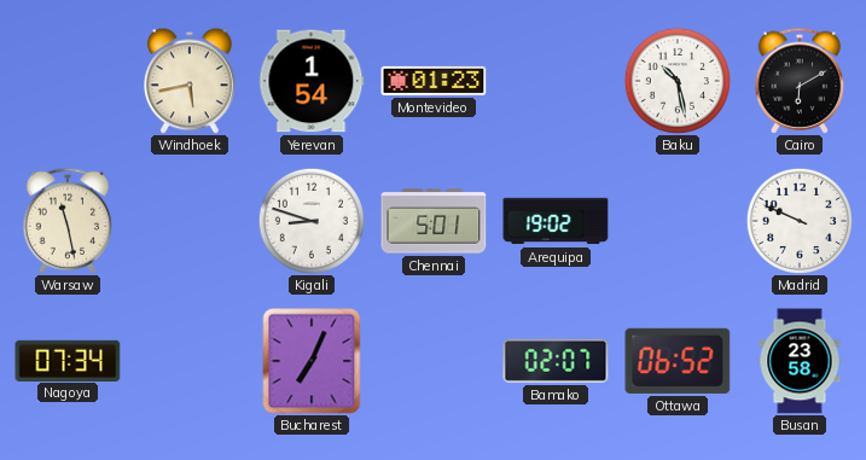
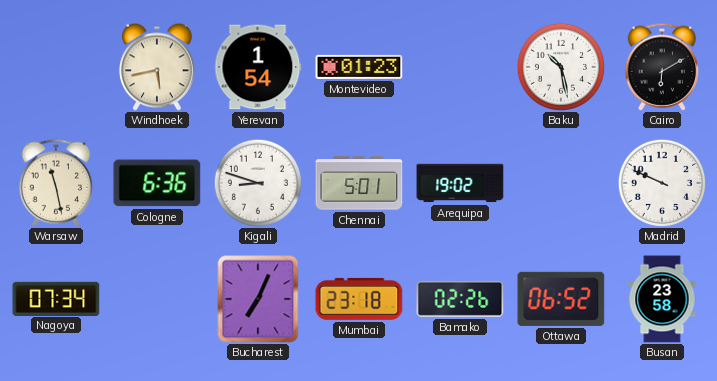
Cologne: none -> 6:36 (157, 183)
Mumbai: none -> 23:18 (359, 299)
Bamako: 02:07 -> 02:26 (460, 299)
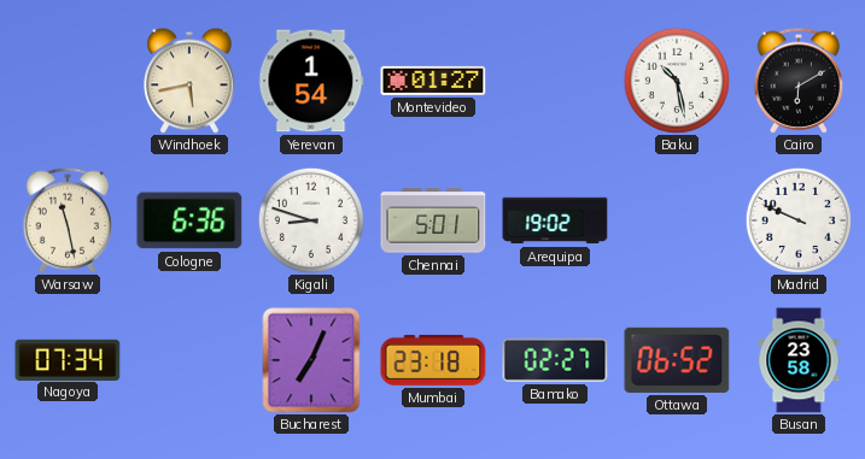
Montevideo: 01:23 -> 01:27 (433, 81)
Bamako: 02:26 -> 02:27 (555, 360)
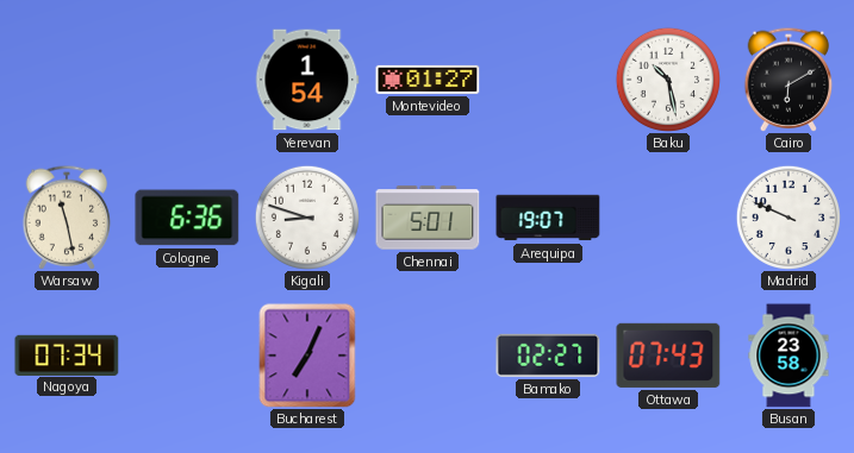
Windhoek: 5:43 -> none (189, 81)
Arequipa: 19:02 -> 19:07 (548, 218)
Mumbai: 23:18 -> none (433, 360)
Ottawa: 06:52 -> 07:43 (668, 356)
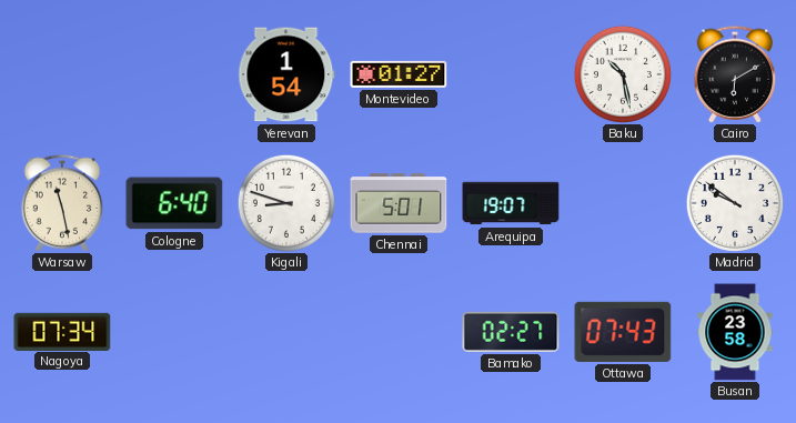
Cologne: 6:36 -> 6:40 (174, 203)
Madrid: 9:49 -> 9:51 (735, 203)
Bucharest: 7:04 -> none (307, 356)
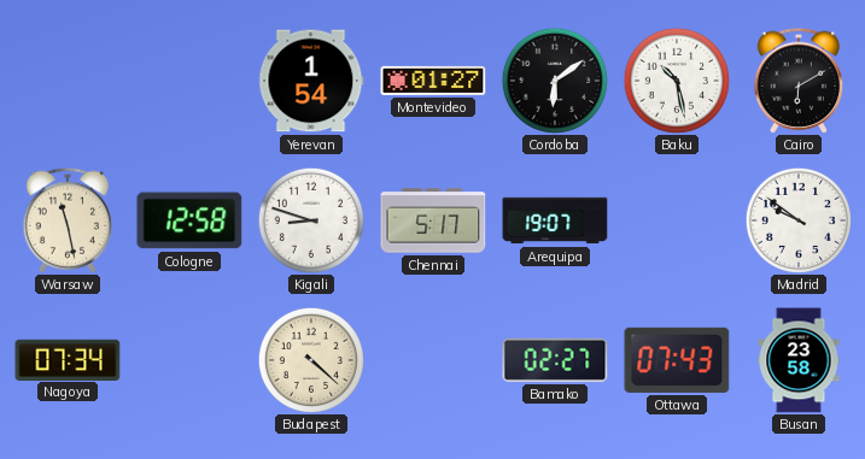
Cordoba: none -> 6:09 (555, 81)
Cologne: 6:40 -> 12:58 (189, 220)
Chennai: 5:01 -> 5:17 (433, 220)
Budapest: none -> 4:22 (311, 360)
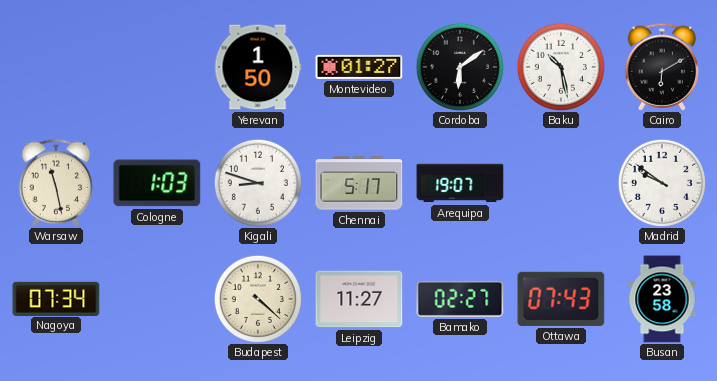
Yerevan: 1:54 -> 1:50 (258, 67)
Cologne: 12:58 -> 1:03 (157, 183)
Leipzig: none -> 11:27 (359, 299)
